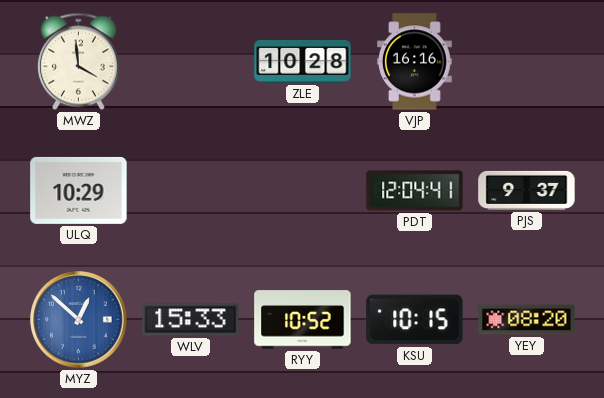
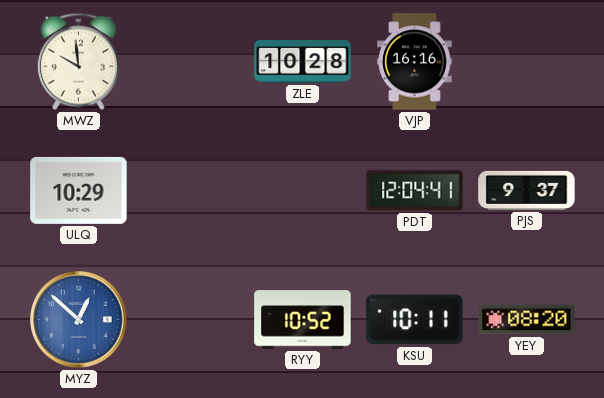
MWZ: 3:59 -> 9:59 (78, 62)
WLV: 15:33 -> none (191, 320)
KSU: 10:15 -> 10:11 (415, 320)
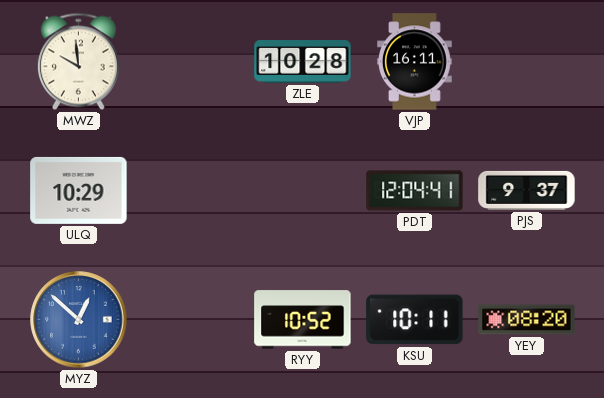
VJP: 16:16 -> 16:11 (415, 62)
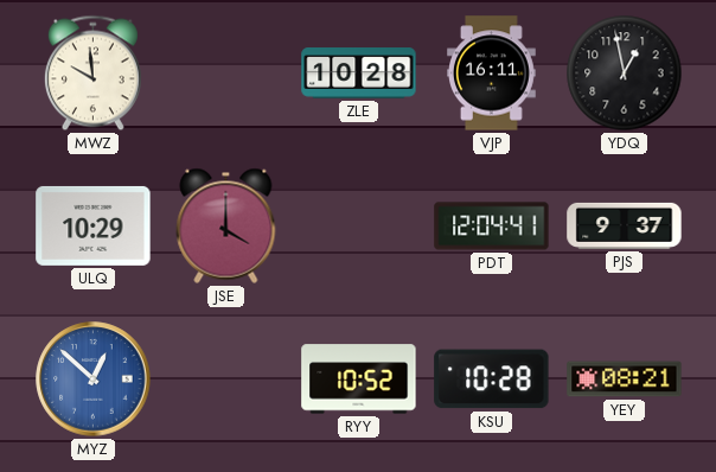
YDQ: none -> 12:58 (625, 74)
JSE: none -> 4:00 (226, 225)
KSU: 10:11 -> 10:28 (492, 379)
YEY: 08:20 -> 08:21 (625, 379)
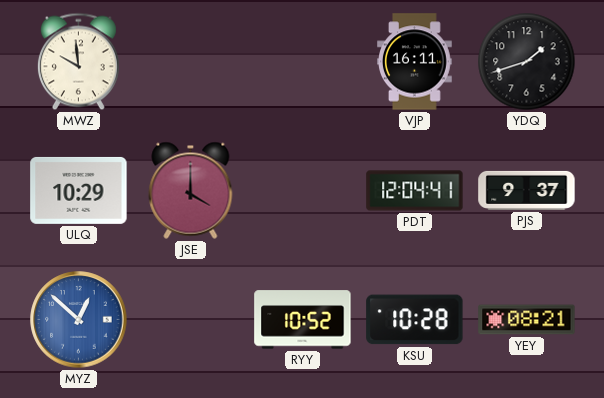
ZLE: 10:28 -> none (359, 74)
YDQ: 12:58 -> 1:42 (527, 62)
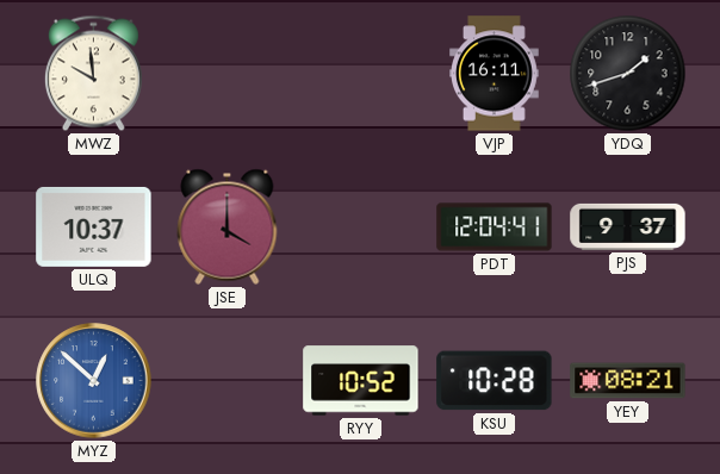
ULQ: 10:29 -> 10:37 (94, 226)
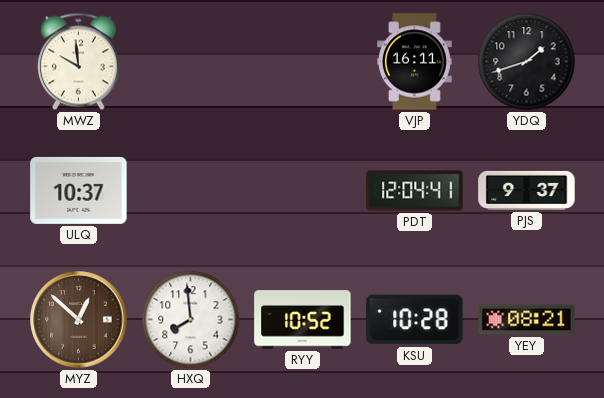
JSE: 4:00 -> none (228, 226)
MYZ dial: blue -> brown (79, 320)
HXQ: none -> 7:59 (191, 320)
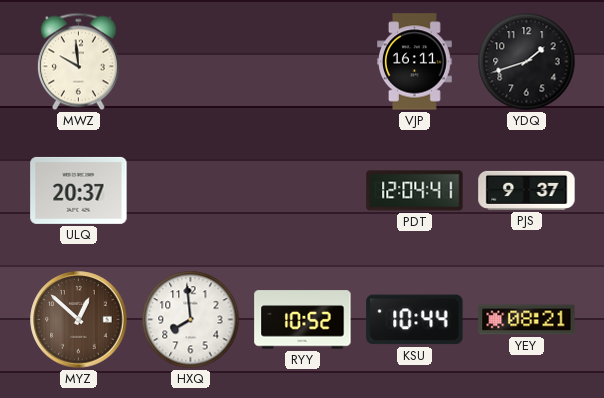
ULQ: 10:37 -> 20:37 (79, 190)
KSU: 10:28 -> 10:44 (415, 320)
